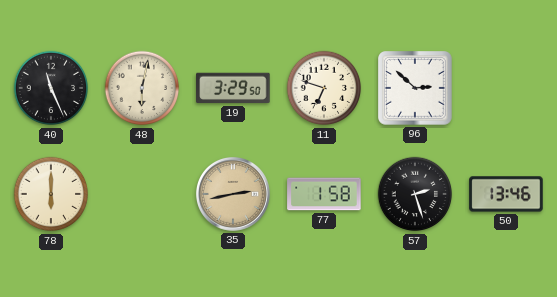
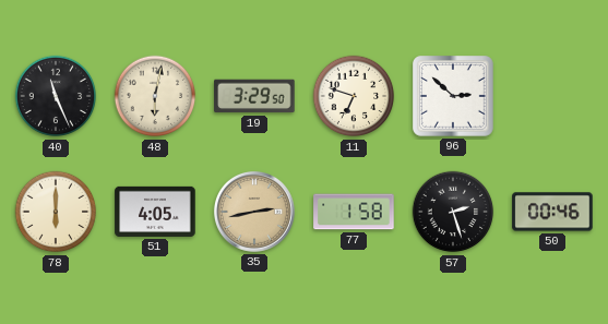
51: none -> 4:05 (155, 212)
50: 13:46 -> 00:46 (552, 212)
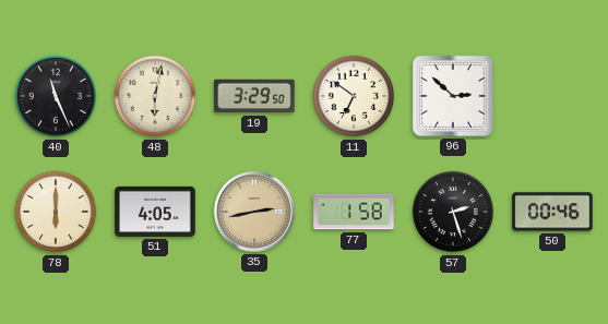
11: 6:48 -> 6:51 (354, 96)
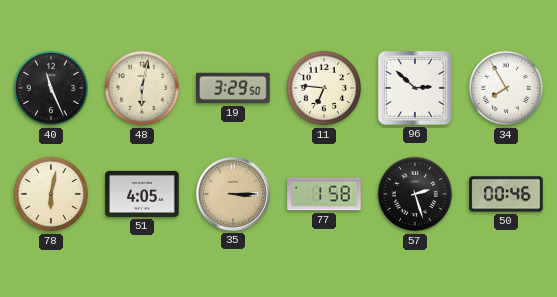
11: 6:51 -> 6:46 (324, 88)
34: none -> 7:55 (506, 88)
78: 6:00 -> 6:02 (51, 194)
35: 2:43 -> 3:15 (233, 194)
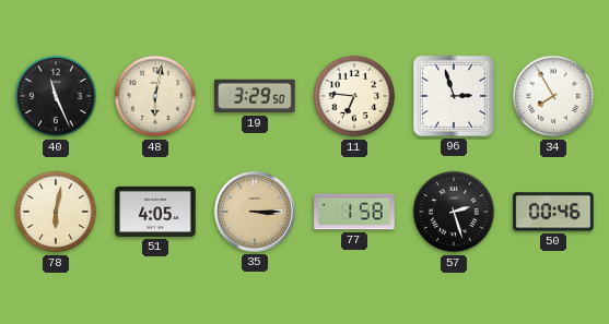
96: 2:52 -> 2:57 (455, 97)
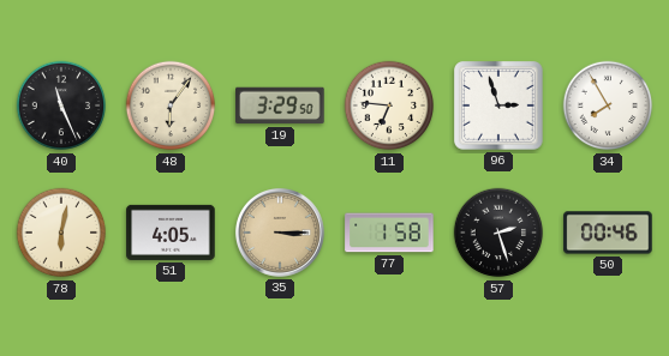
48: 6:02 -> 6:06 (171, 105)
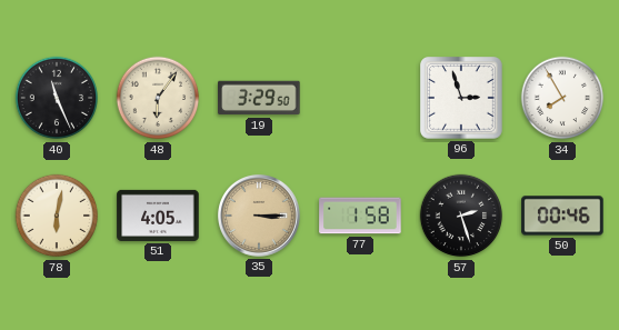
11: 6:46 -> none (389, 105)
